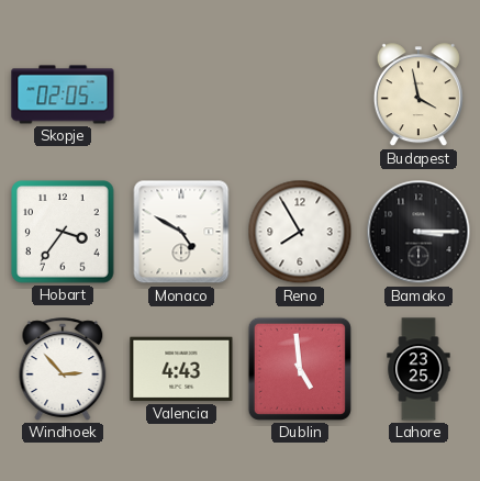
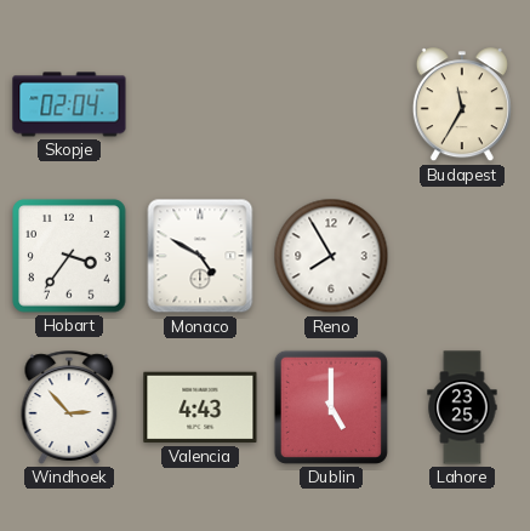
Skopje: 02:05 -> 02:04 (69, 104)
Budapest: 3:58 -> 11:35 (462, 105)
Bamako: 3:15 -> none (418, 232)
Dublin: 4:59 -> 5:00 (331, 407)
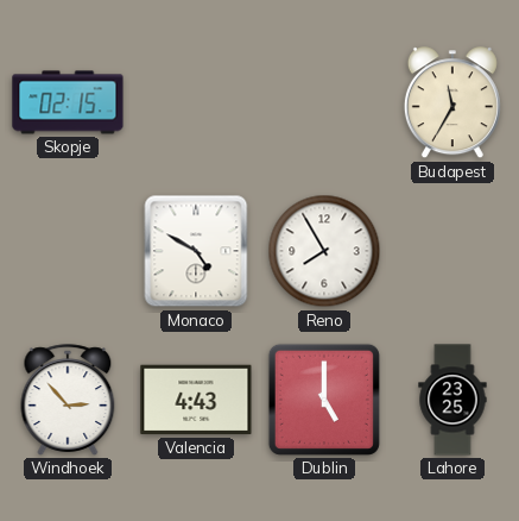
Skopje: 02:04 -> 02:15 (68, 102)
Hobart: 3:36 -> none (69, 256)
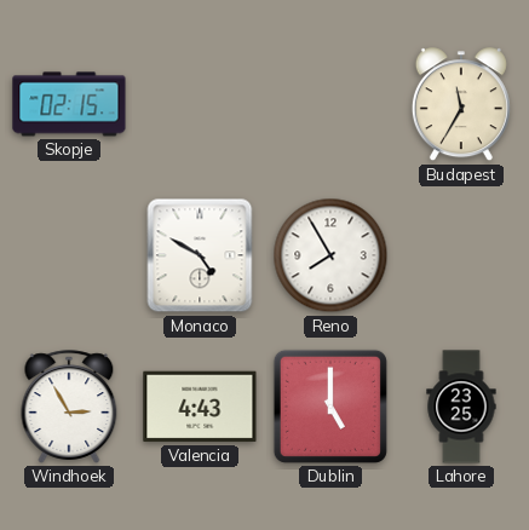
Windhoek: 2:53 -> 2:55 (69, 407)
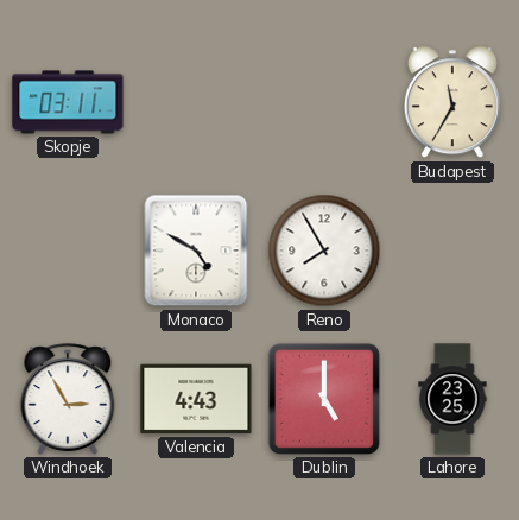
Skopje: 02:15 -> 03:11 (68, 102)
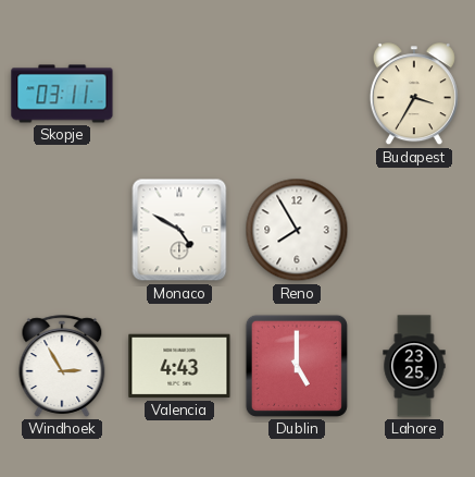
Budapest: 11:35 -> 3:35 (414, 95)
